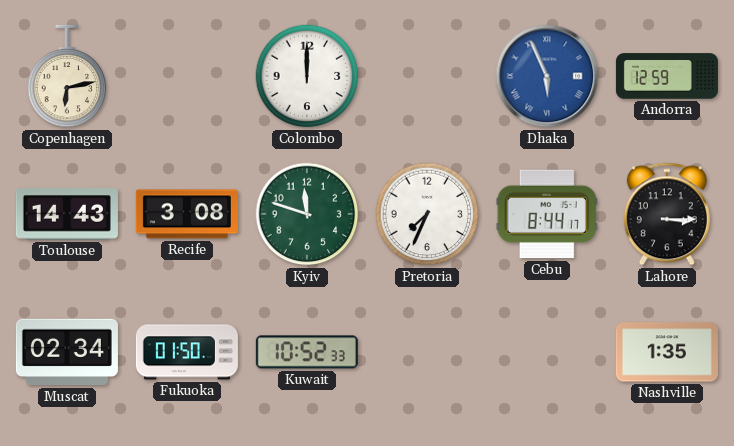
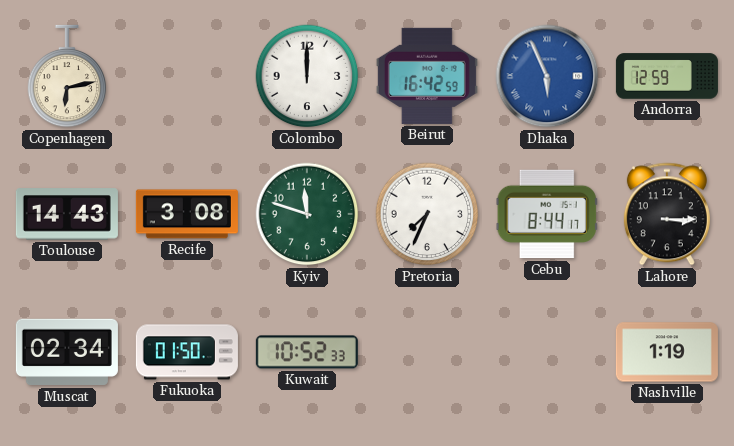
Beirut: none -> 16:42 (427, 76)
Nashville: 1:35 -> 1:19 (667, 352)
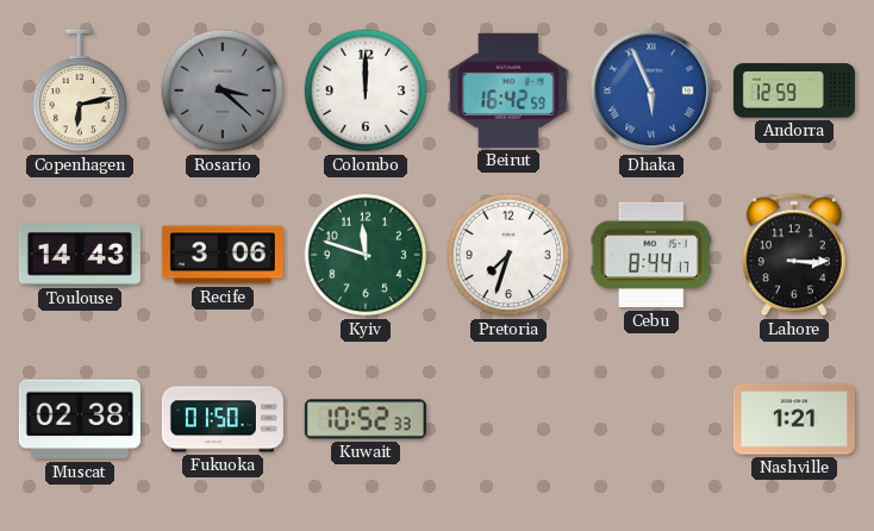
Rosario: none -> 3:22 (223, 90)
Recife: 3:08 -> 3:06 (223, 255)
Pretoria: 7:34 -> 7:33 (508, 255)
Muscat: 02:34 -> 02:38 (80, 419)
Nashville: 1:19 -> 1:21 (794, 419)
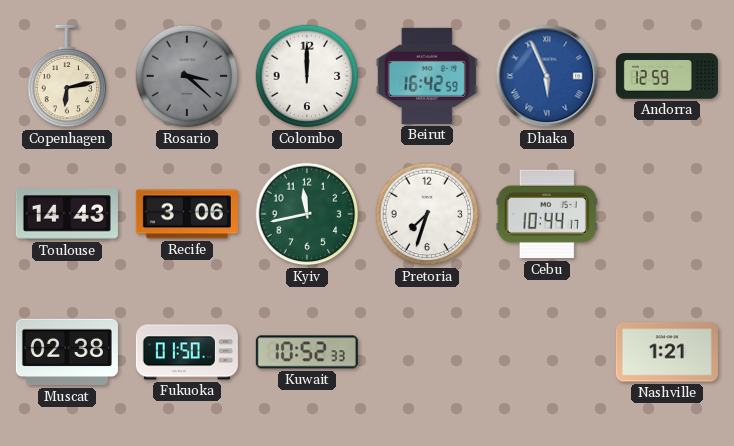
Kyiv: 11:48 -> 11:43 (307, 214)
Cebu: 8:44 -> 10:44 (547, 214)
Lahore: 3:15 -> none (794, 255)
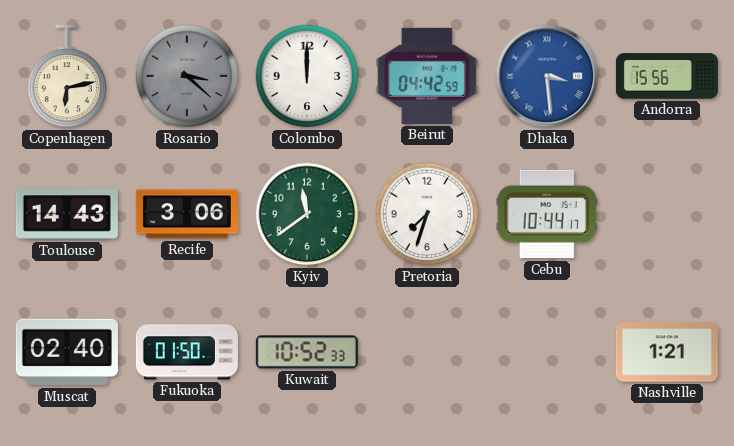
Beirut: 16:42 -> 04:42 (427, 76)
Dhaka: 5:56 -> 3:29 (547, 76)
Andorra: 12:59 -> 15:56 (667, 76)
Kyiv: 11:43 -> 11:39 (307, 214)
Muscat: 02:38 -> 02:40 (67, 352)
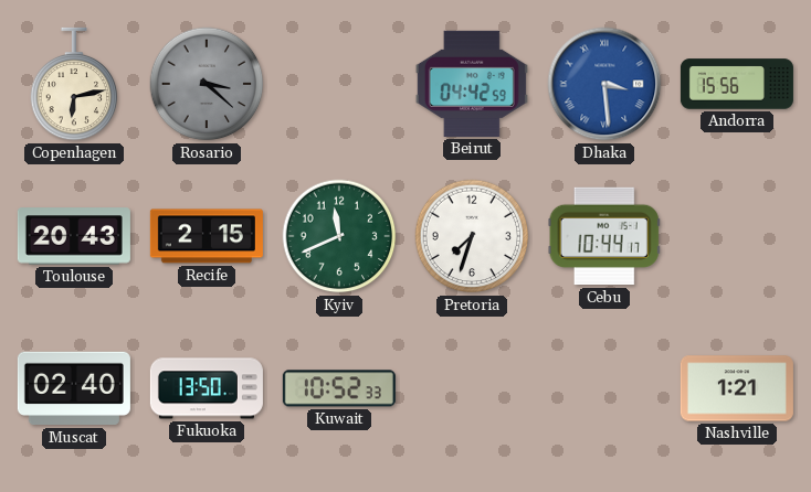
Colombo: 12:00 -> none (307, 76)
Toulouse: 14:43 -> 20:43 (74, 236)
Recife: 3:06 -> 2:15 (207, 236)
Kyiv: 11:39 -> 11:41 (339, 236)
Fukuoka: 01:50 -> 13:50 (207, 388)
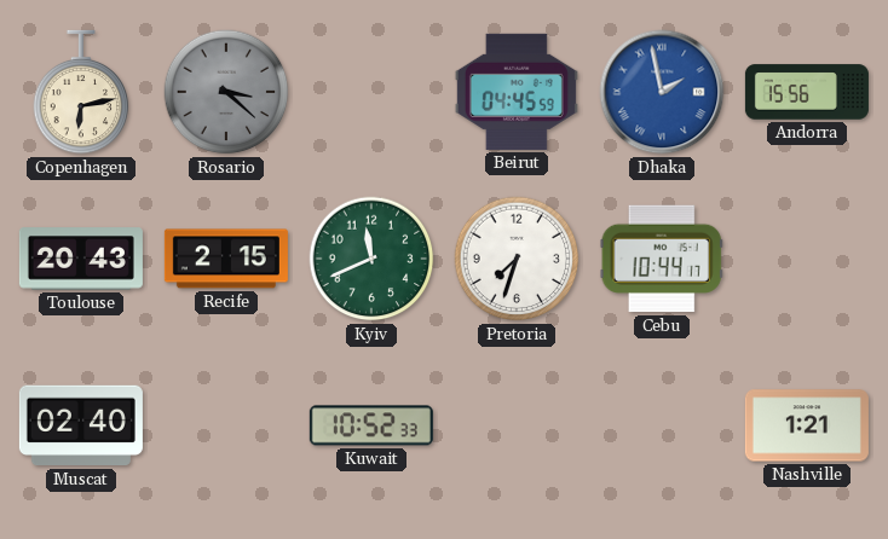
Beirut: 04:42 -> 04:45 (517, 92)
Dhaka: 3:29 -> 1:58 (662, 92)
Fukuoka: 13:50 -> none (207, 388)
